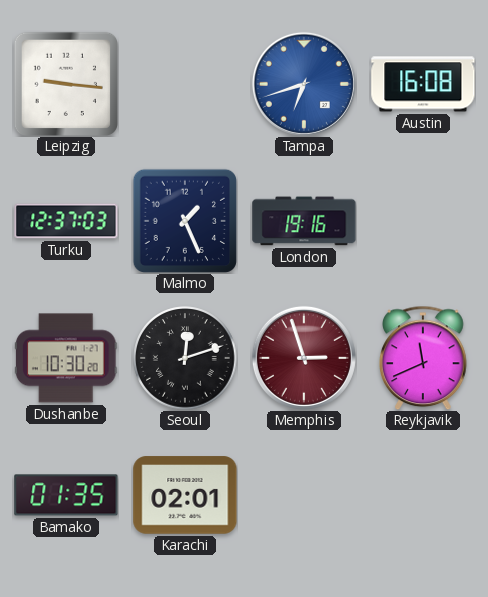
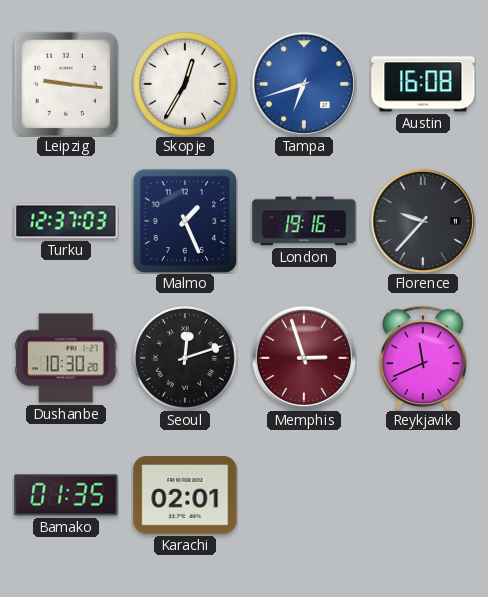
Skopje: none -> 12:35 (185, 84)
Florence: none -> 9:37 (423, 221)
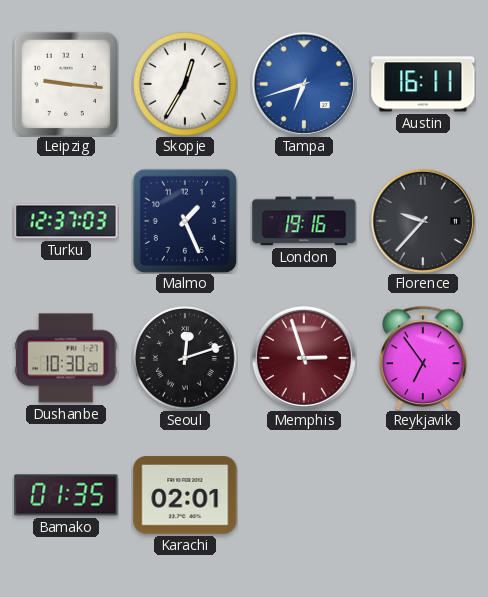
Austin: 16:08 -> 16:11 (423, 84)
Reykjavik: 11:41 -> 6:54 (423, 358)
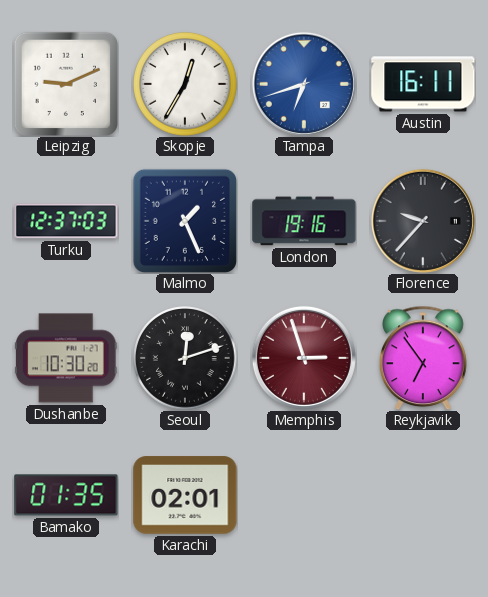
Leipzig: 9:16 -> 9:11 (66, 84)
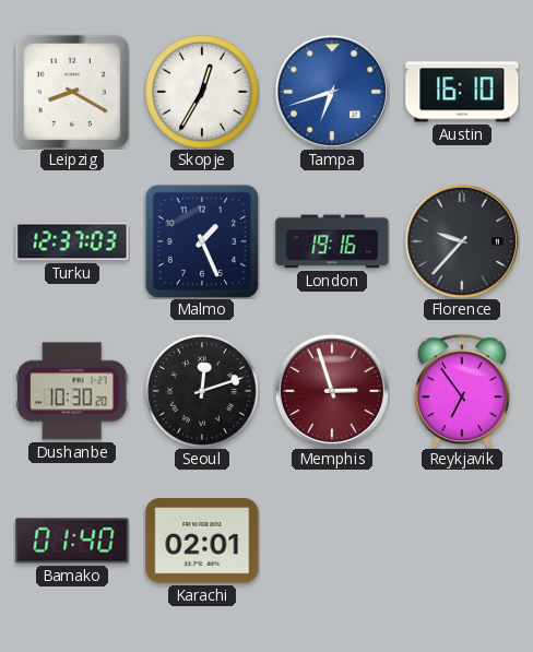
Leipzig: 9:11 -> 8:20 (72, 92)
Austin: 16:11 -> 16:10 (462, 92)
Bamako: 01:35 -> 01:40 (72, 541)
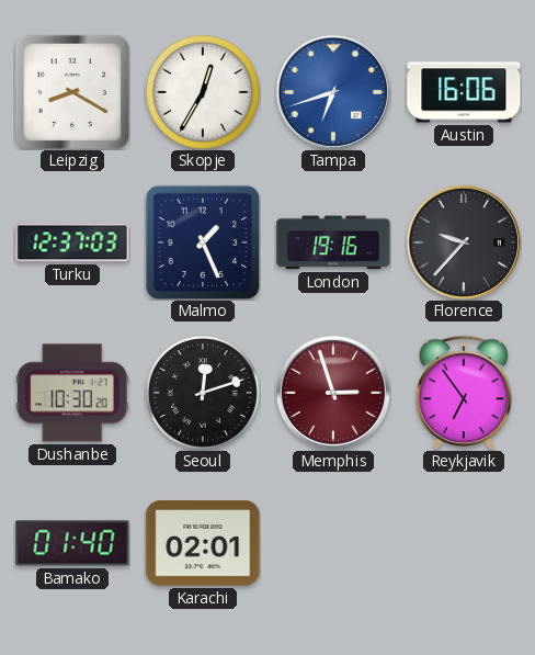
Austin: 16:10 -> 16:06 (464, 92)
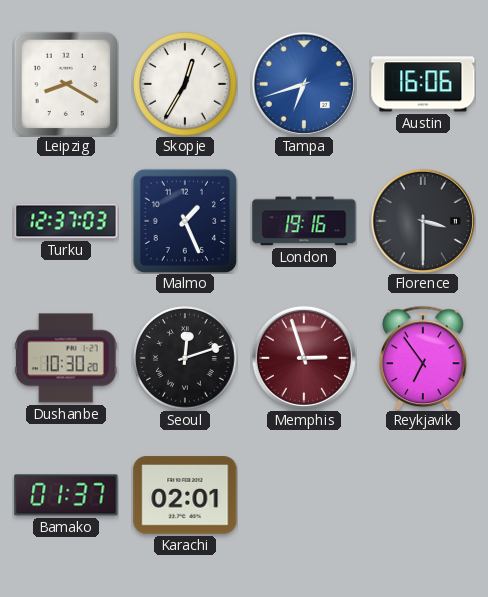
Florence: 9:37 -> 3:30 (423, 221)
Bamako: 01:40 -> 01:37 (66, 495)
